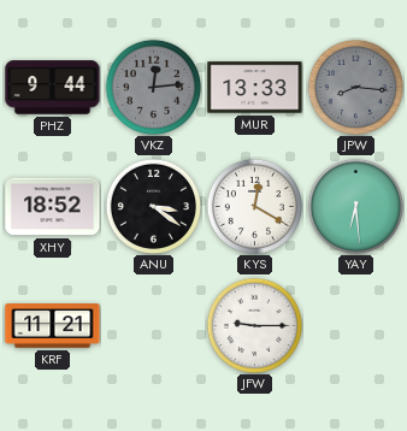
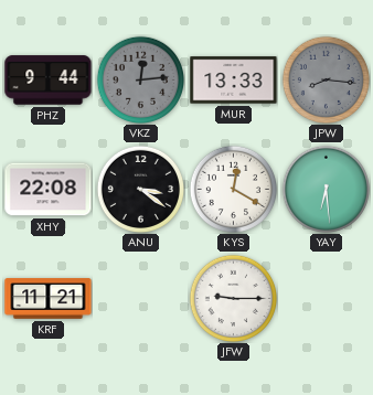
XHY: 18:52 -> 22:08 (49, 190)
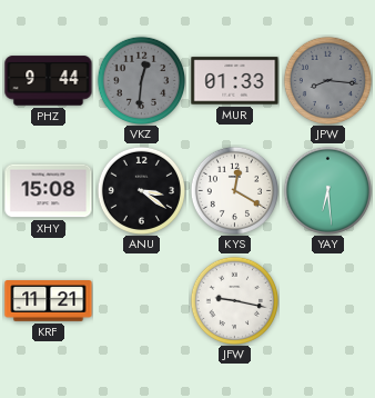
VKZ: 12:14 -> 12:31 (141, 80)
MUR: 13:33 -> 01:33 (235, 81)
XHY: 22:08 -> 15:08 (49, 191)
JFW: 9:15 -> 9:17 (234, 300)
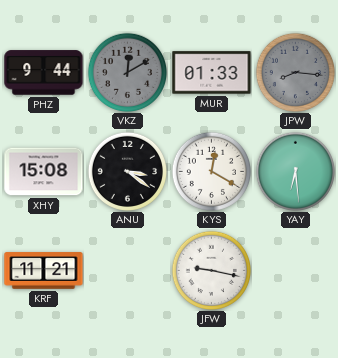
VKZ: 12:31 -> 12:10 (127, 72)
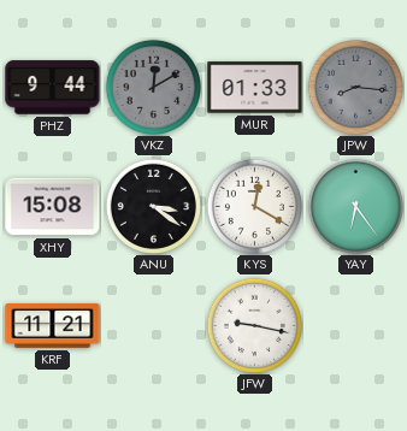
YAY: 6:29 -> 6:24 (355, 206)
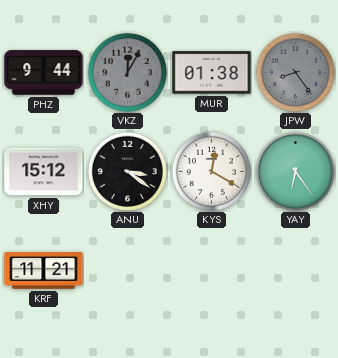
VKZ: 12:10 -> 12:05 (127, 72)
MUR: 01:33 -> 01:38 (212, 73)
JPW: 8:16 -> 8:24 (295, 72)
XHY: 15:08 -> 15:12 (44, 172)
JFW: 9:17 -> none (254, 325)
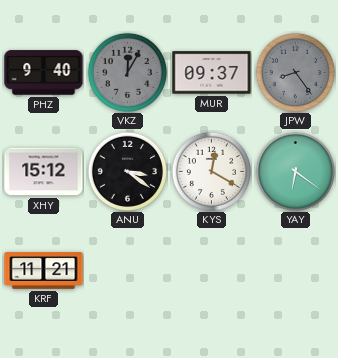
PHZ: 9:44 -> 9:40 (44, 73)
MUR: 01:38 -> 09:37 (212, 73)
YAY: 6:24 -> 6:21 (295, 171)
